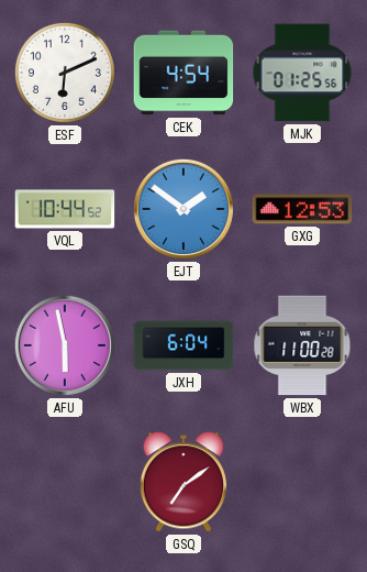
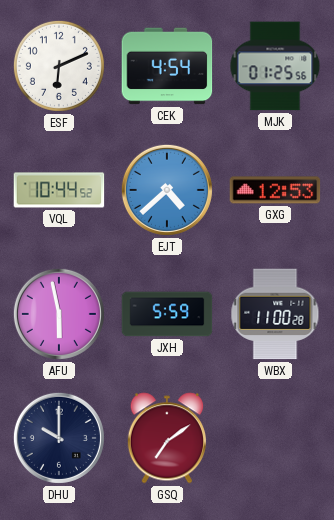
EJT: 1:51 -> 4:38 (167, 190)
JXH: 6:04 -> 5:59 (167, 314)
DHU: none -> 10:00 (59, 438)
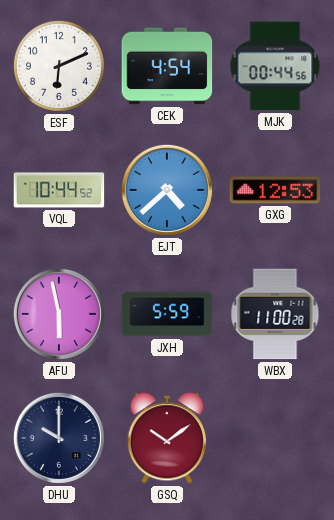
MJK: 01:25 -> 00:44 (275, 66)
GSQ: 7:09 -> 10:09 (166, 438)
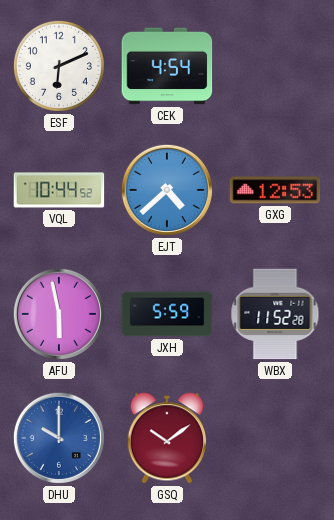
MJK: 00:44 -> none (275, 66)
WBX: 11:00 -> 11:52 (275, 314)
DHU dial: navy -> blue (59, 438)
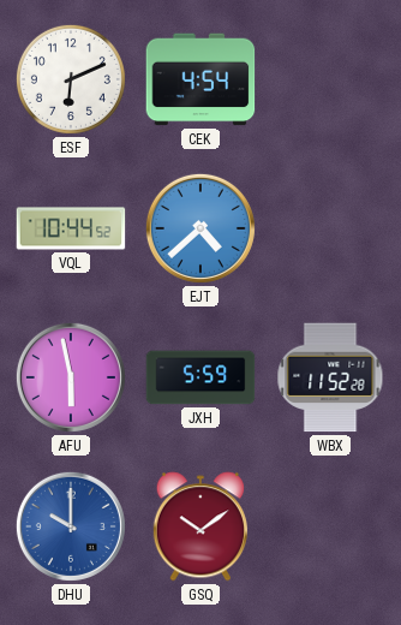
GXG: 12:53 -> none (275, 190)
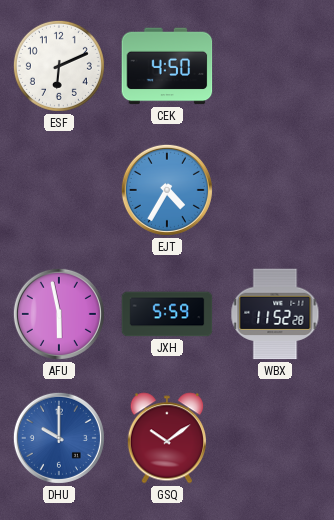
CEK: 4:54 -> 4:50 (167, 66)
VQL: 10:44 -> none (71, 228)
EJT: 4:38 -> 4:35 (167, 190)
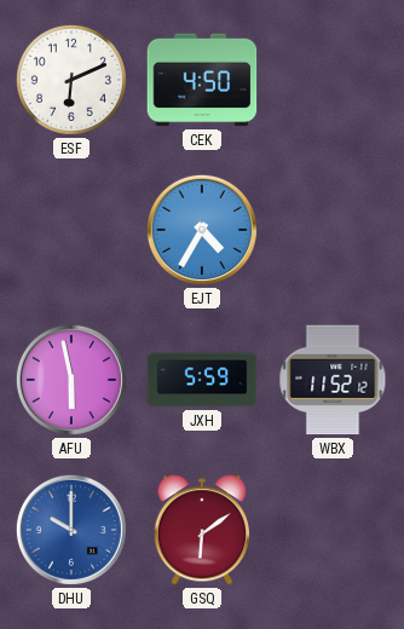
WBX: 11:52:28 -> 11:52:12 (333, 380)
GSQ: 10:09 -> 6:09 (201, 530)
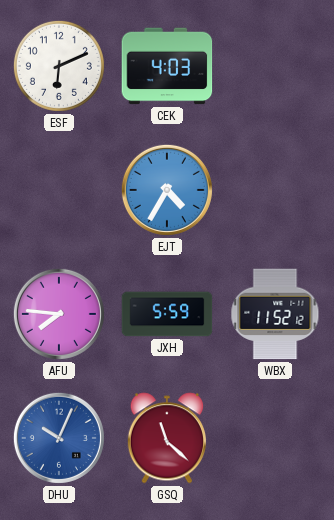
CEK: 4:50 -> 4:03 (167, 66)
AFU: 5:58 -> 7:46 (59, 314)
DHU: 10:00 -> 10:04 (59, 438)
GSQ: 6:09 -> 11:22 (166, 438)
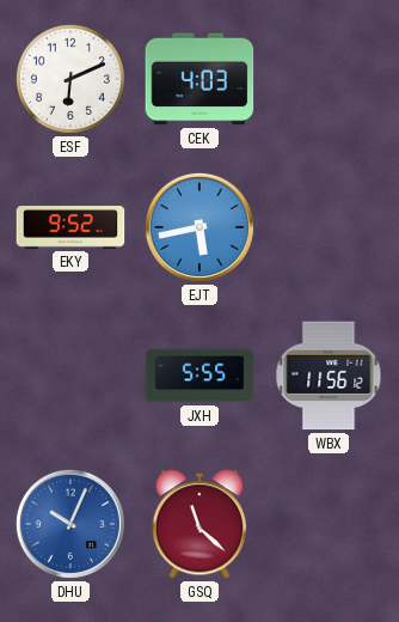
EKY: none -> 9:52 (70, 228)
EJT: 4:35 -> 5:43 (199, 227)
AFU: 7:46 -> none (59, 314)
JXH: 5:59 -> 5:55 (199, 376)
WBX: 11:52 -> 11:56 (329, 376)
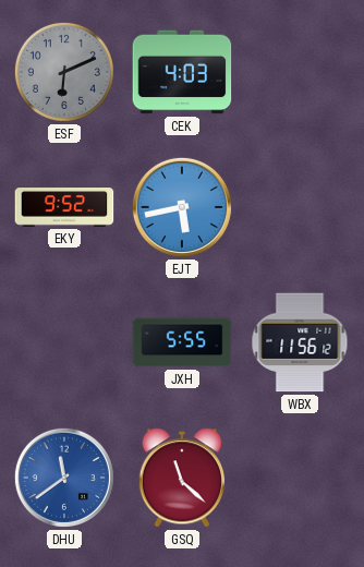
ESF dial: white -> grey (64, 72)
DHU: 10:04 -> 11:39 (64, 478)
